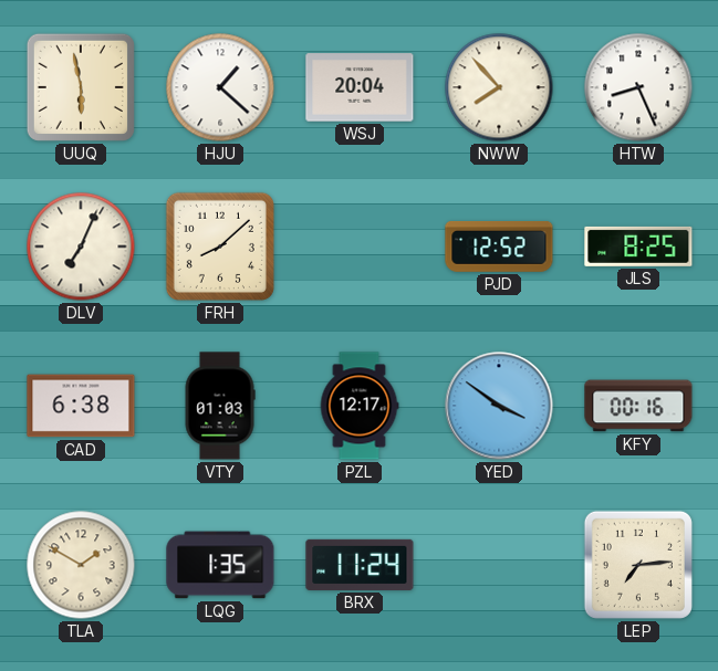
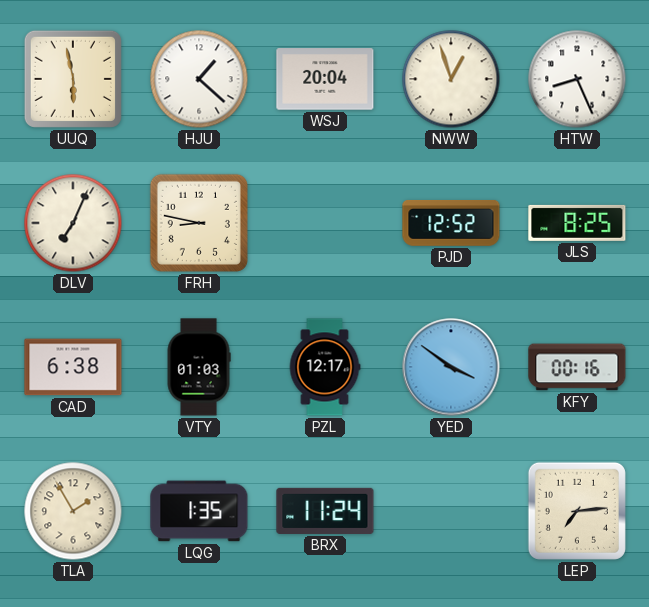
NWW: 7:53 -> 12:57 (451, 79)
FRH: 8:08 -> 8:47 (199, 223)
TLA: 1:50 -> 1:55 (73, 511)
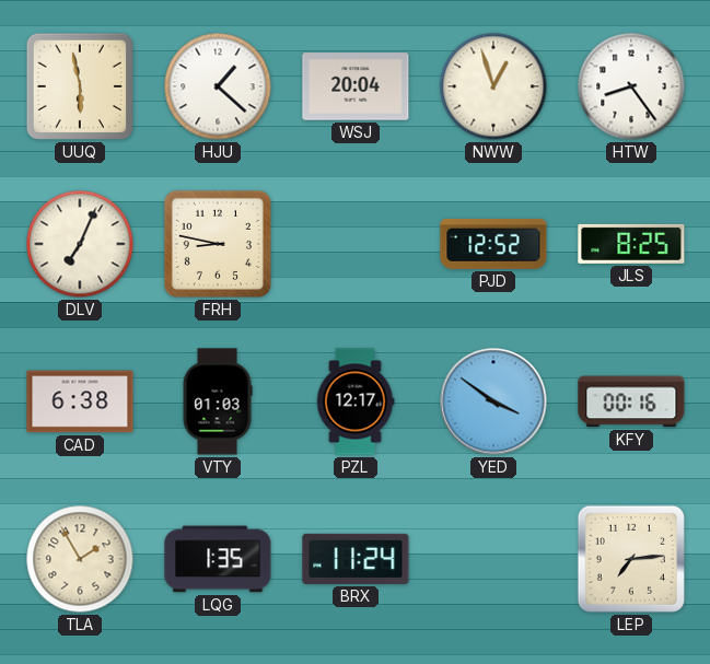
HTW: 8:26 -> 8:24 (631, 86)
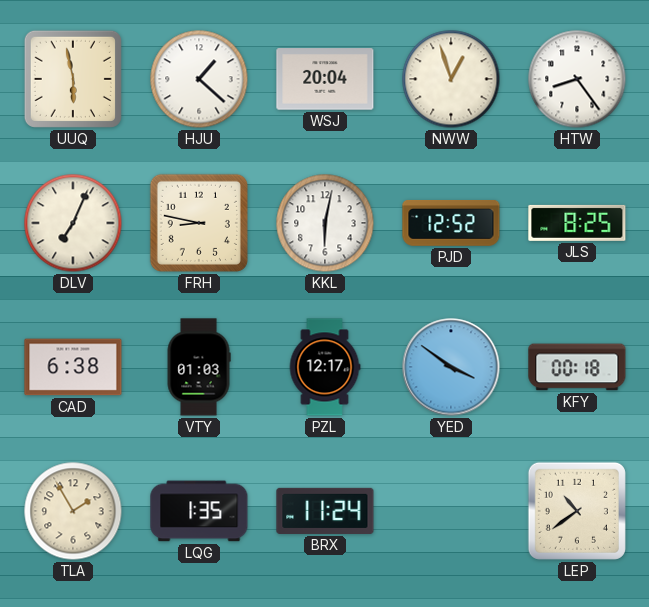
KKL: none -> 6:02 (325, 223)
KFY: 00:16 -> 00:18 (577, 367)
LEP: 7:14 -> 10:39 (577, 511)
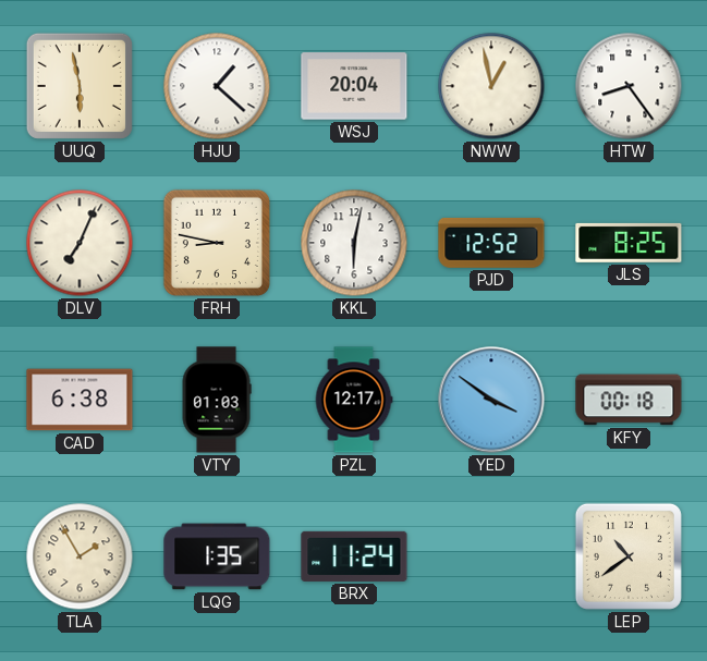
NWW: 12:57 -> 12:58 (491, 86)
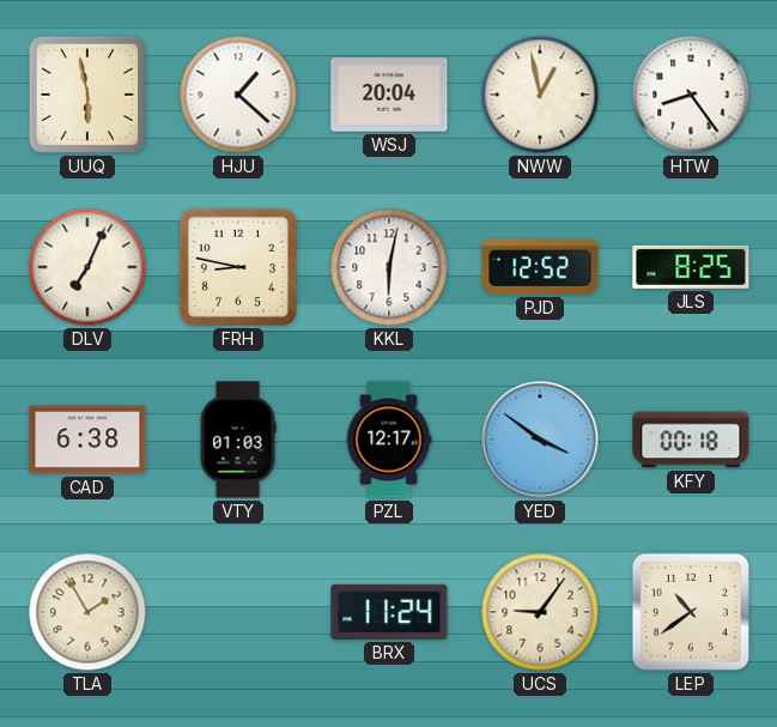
LQG: 1:35 -> none (217, 556)
UCS: none -> 9:06 (540, 612)
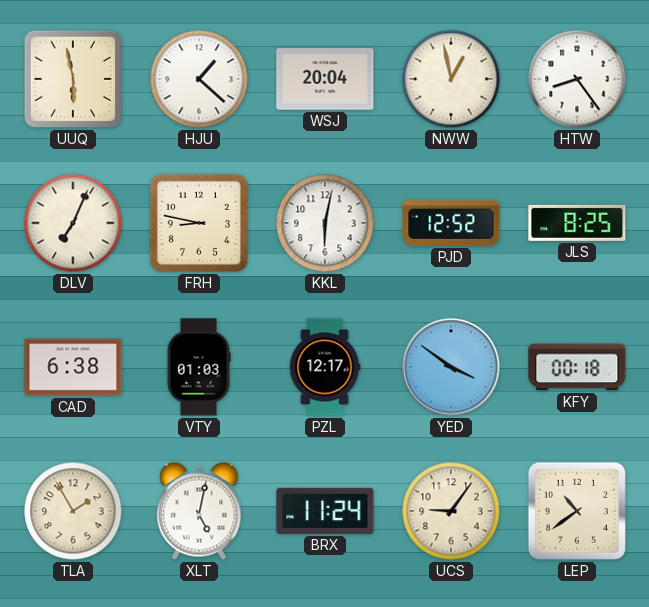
XLT: none -> 5:02 (199, 511)
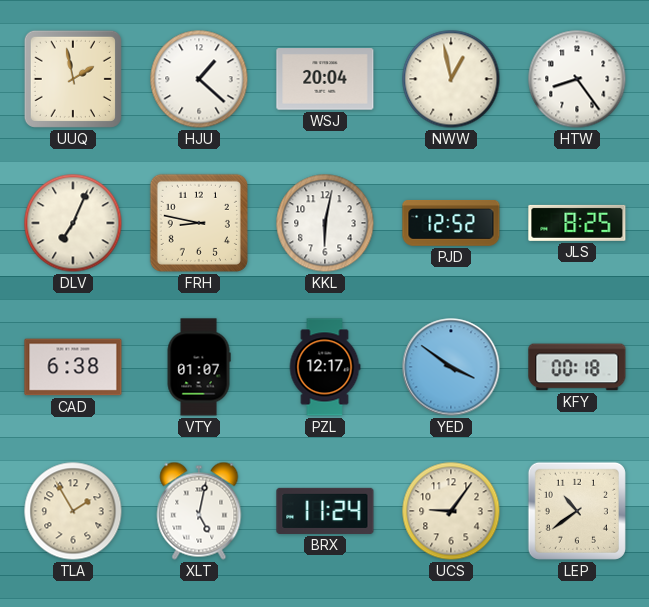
UUQ: 5:58 -> 1:58 (73, 79)
VTY: 01:03 -> 01:07 (199, 367)
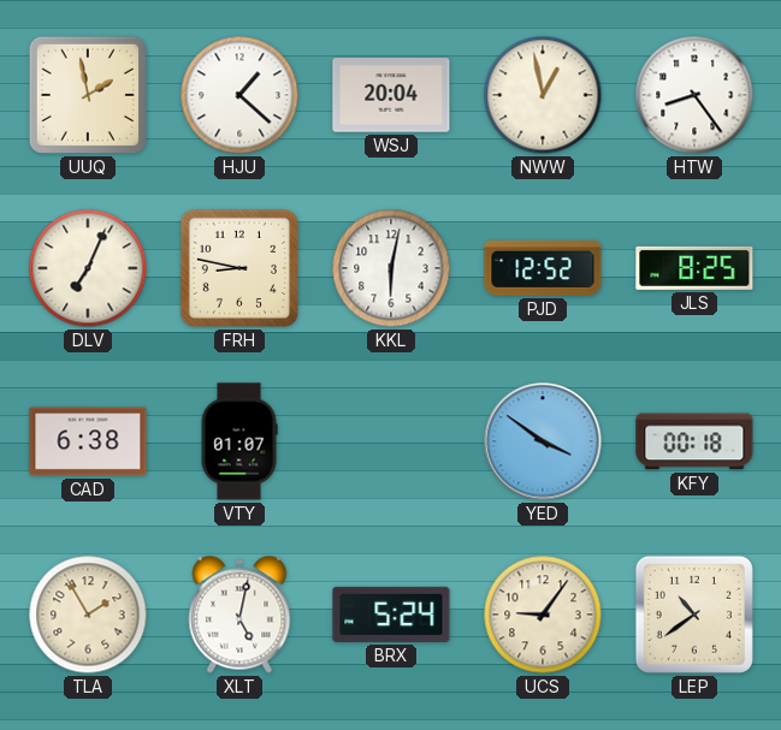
PZL: 12:17 -> none (325, 367)
BRX: 11:24 -> 5:24 (391, 615)
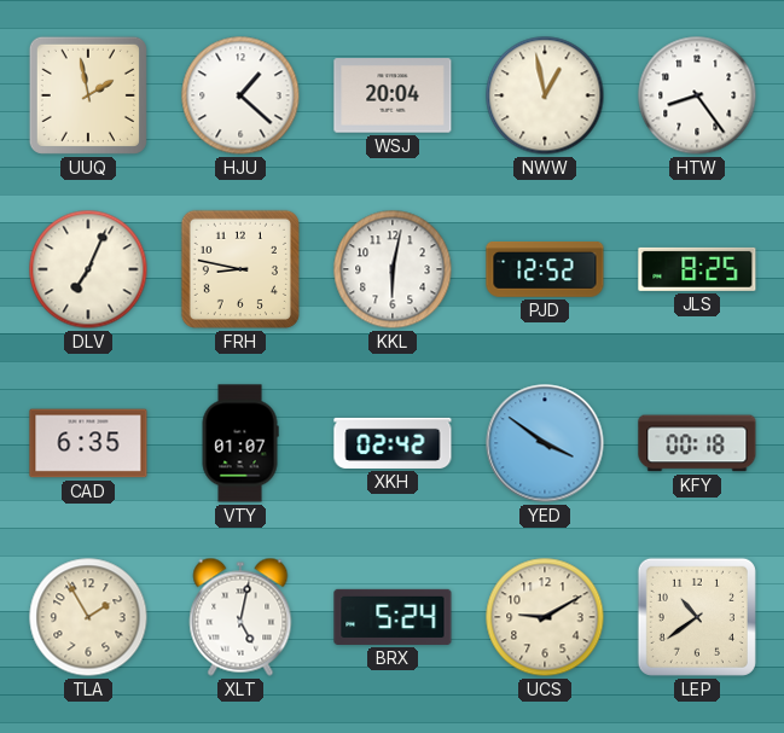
CAD: 6:38 -> 6:35 (88, 443)
XKH: none -> 02:42 (393, 443)
UCS: 9:06 -> 9:10 (545, 617)
